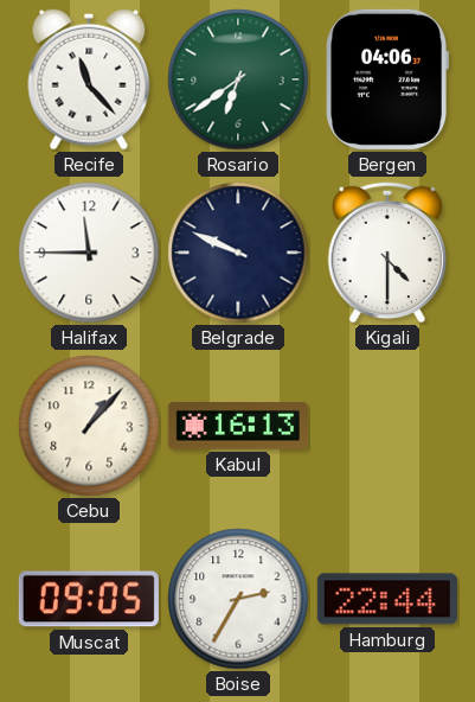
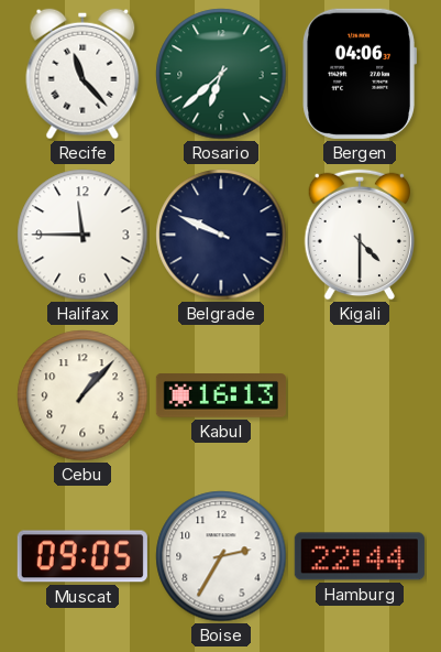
Rosario: 6:39 -> 6:38 (221, 74)
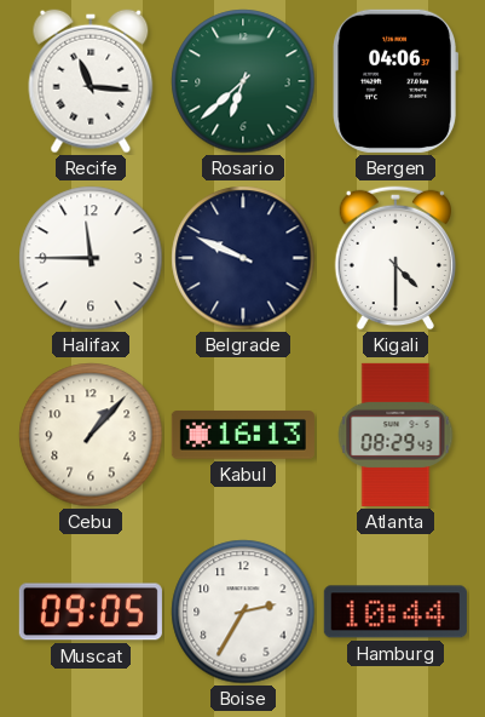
Recife: 11:23 -> 11:16 (91, 81)
Atlanta: none -> 08:29 (395, 435)
Hamburg: 22:44 -> 10:44 (395, 612)
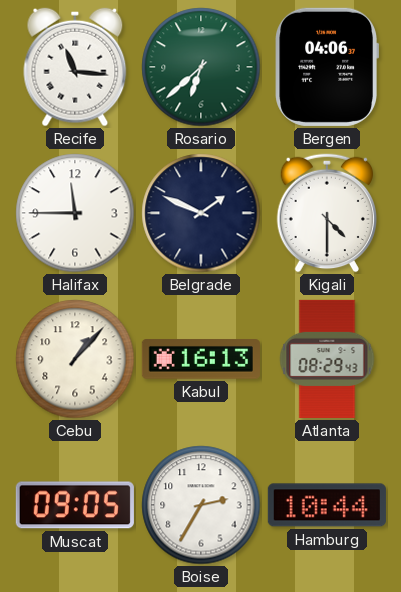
Belgrade: 9:49 -> 1:49 (201, 213)
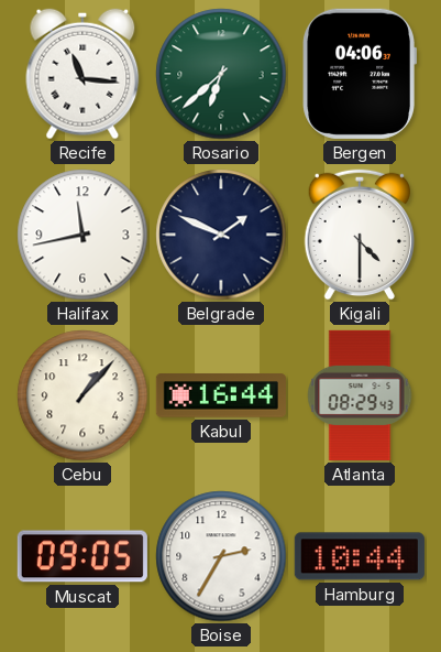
Halifax: 11:45 -> 11:43 (82, 235)
Kabul: 16:13 -> 16:44 (221, 395)
